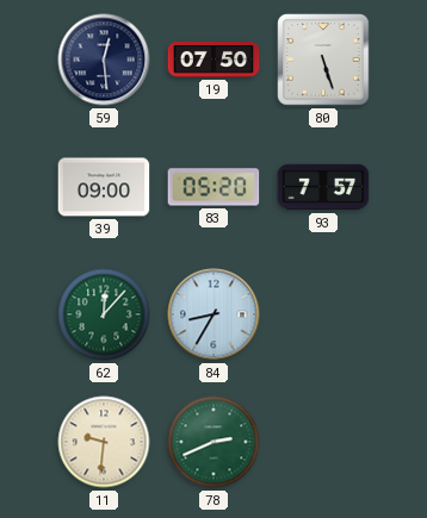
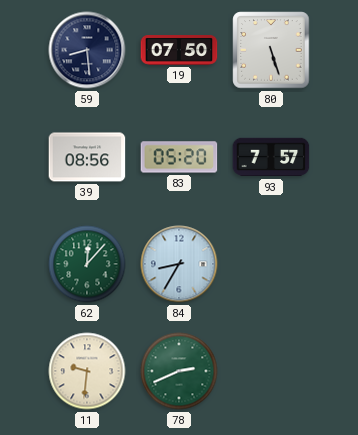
59: 12:29 -> 8:29 (87, 50)
39: 09:00 -> 08:56 (87, 157)
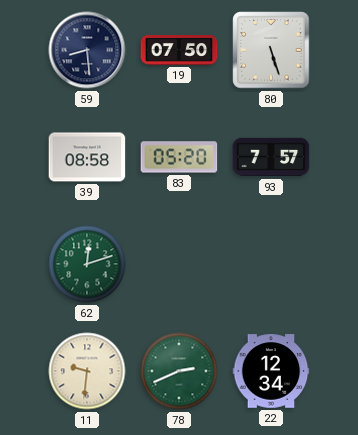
39: 08:56 -> 08:58 (87, 157)
62: 12:07 -> 12:12 (87, 264)
84: 8:35 -> none (179, 264)
22: none -> 12:34 (271, 371)
